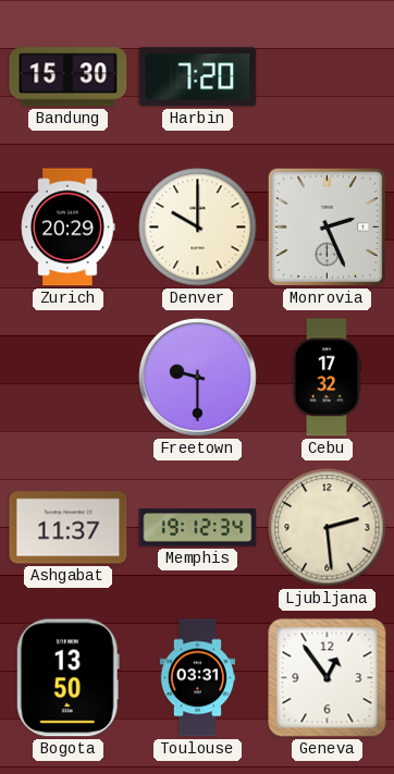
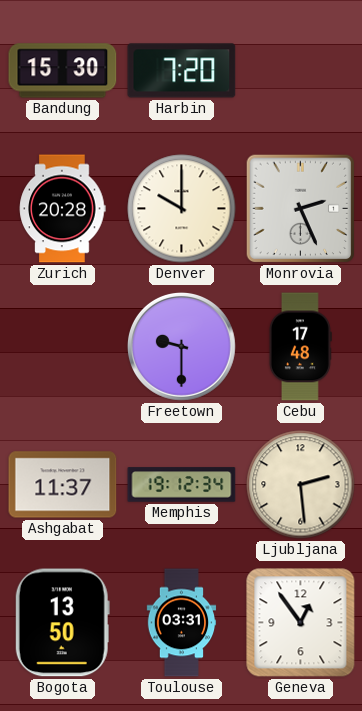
Zurich: 20:29 -> 20:28 (63, 209)
Cebu: 17:32 -> 17:48 (300, 347)
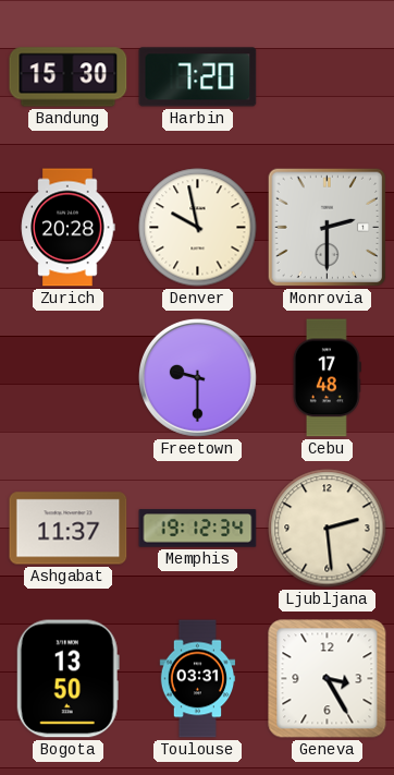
Denver: 10:00 -> 9:58 (198, 228)
Monrovia: 2:26 -> 2:30 (328, 228)
Geneva: 12:54 -> 3:25 (328, 679)
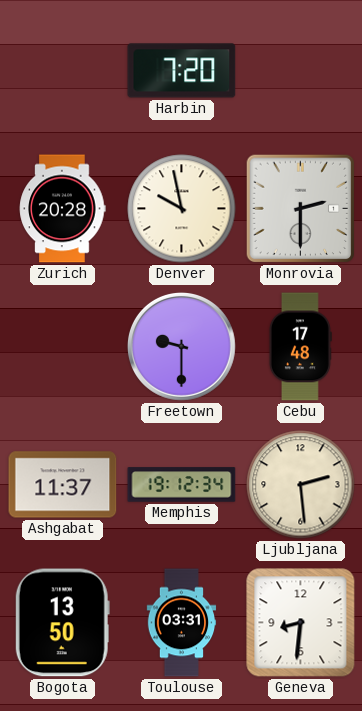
Bandung: 15:30 -> none (69, 77)
Geneva: 3:25 -> 8:31 (301, 623)
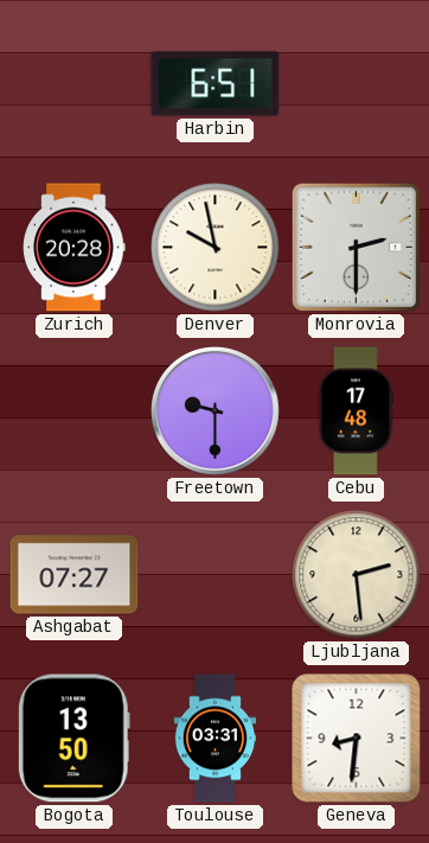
Harbin: 7:20 -> 6:51 (216, 84)
Ashgabat: 11:37 -> 07:27 (75, 575)
Memphis: 19:12 -> none (182, 485)
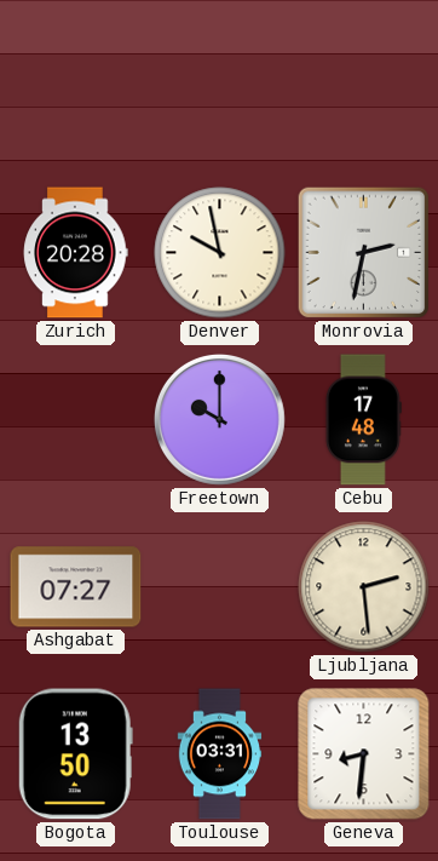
Harbin: 6:51 -> none (216, 84)
Monrovia: 2:30 -> 2:32 (364, 253)
Freetown: 9:30 -> 10:00 (219, 419)
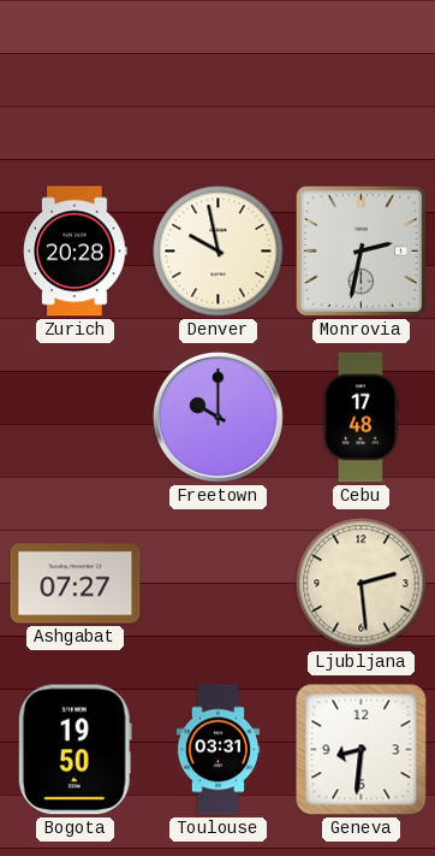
Bogota: 13:50 -> 19:50 (75, 750)
